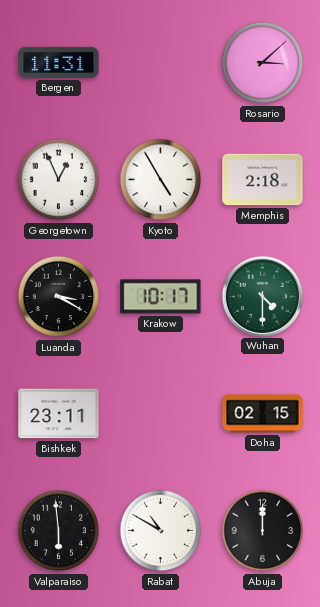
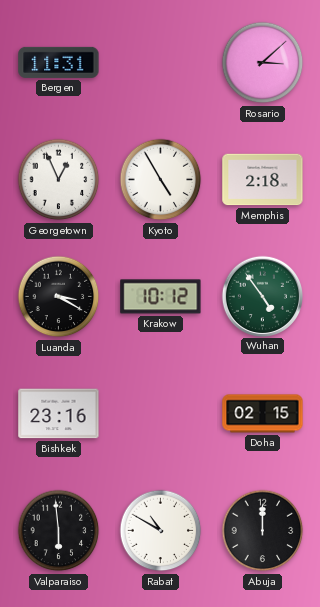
Krakow: 10:17 -> 10:12 (161, 297)
Wuhan: 4:30 -> 4:54 (262, 296)
Bishkek: 23:11 -> 23:16 (59, 414)
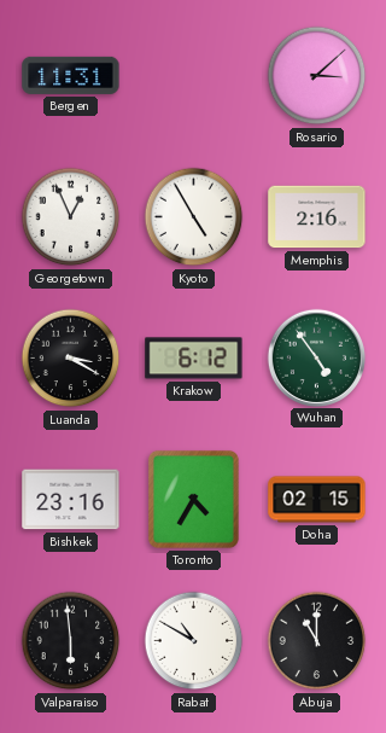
Memphis: 2:18 -> 2:16 (317, 217)
Krakow: 10:12 -> 6:12 (194, 359)
Toronto: none -> 4:35 (193, 499)
Abuja: 12:00 -> 11:00 (317, 641)
